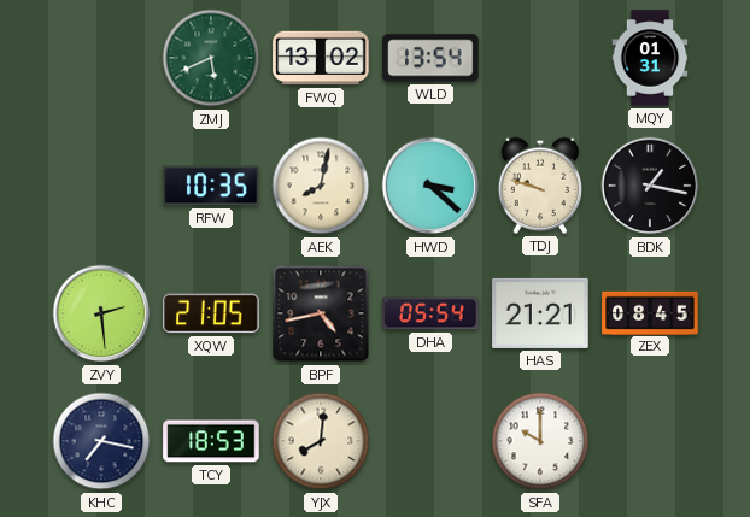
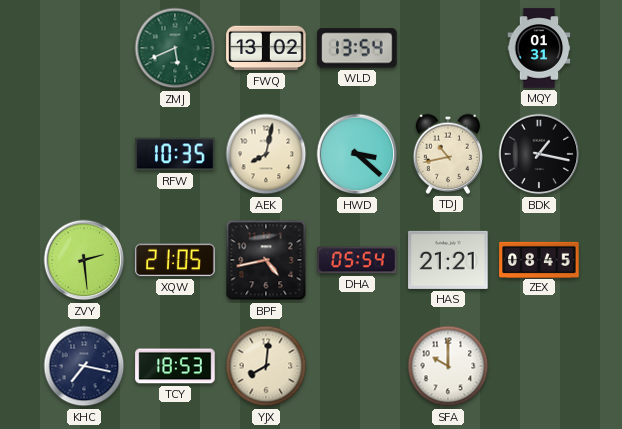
TDJ: 9:48 -> 10:43 (447, 154)
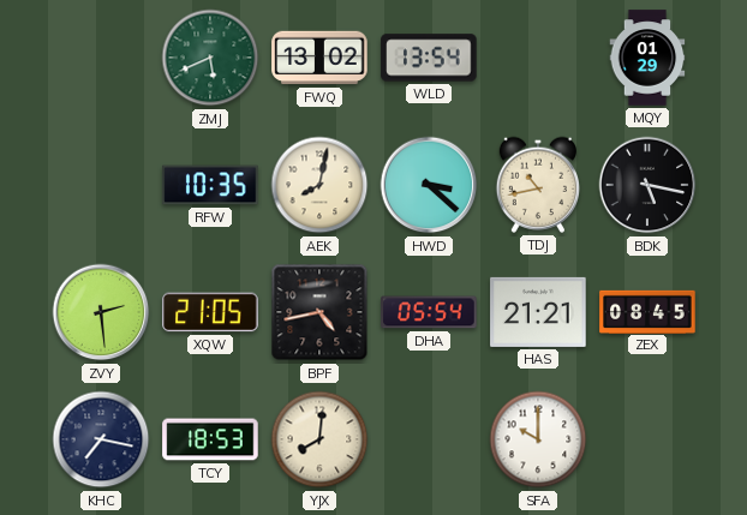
MQY: 01:31 -> 01:29 (647, 58)
BDK: 1:17 -> 5:17 (647, 185)
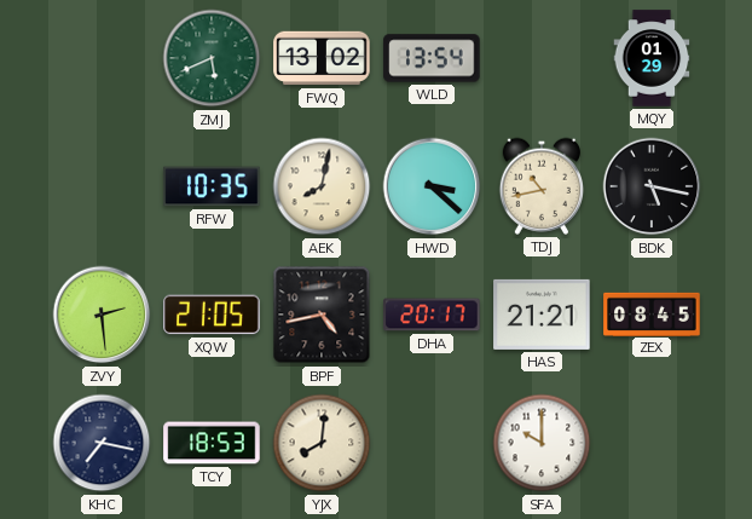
DHA: 05:54 -> 20:17 (432, 315)
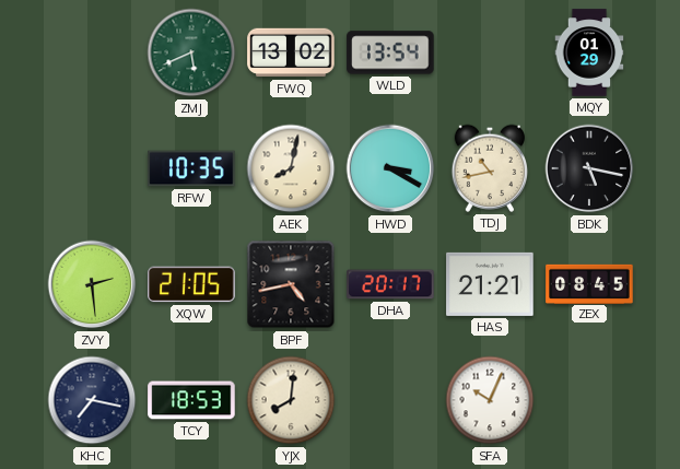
HWD: 3:22 -> 3:20 (390, 168)
SFA: 10:00 -> 10:04 (490, 400)
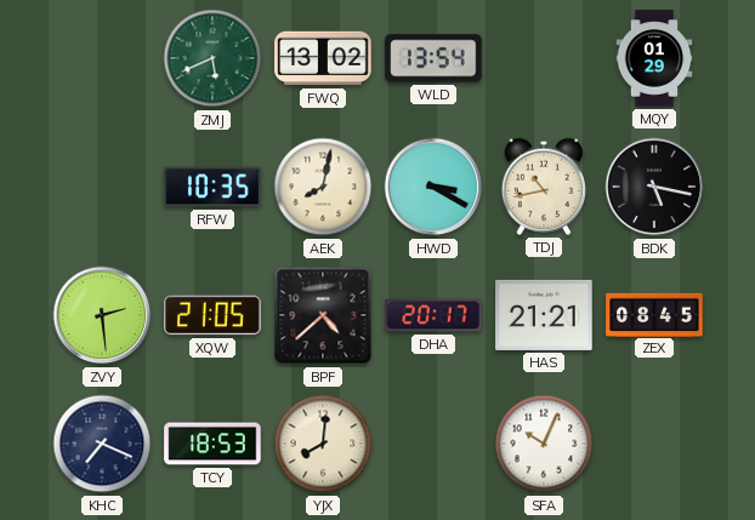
BPF: 4:43 -> 4:38 (323, 315)
KHC: 7:17 -> 7:19 (102, 444)
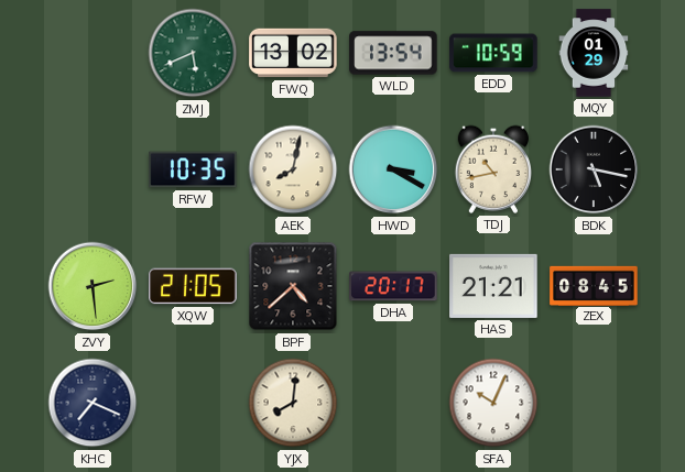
EDD: none -> 10:59 (493, 53)
TCY: 18:53 -> none (212, 444)
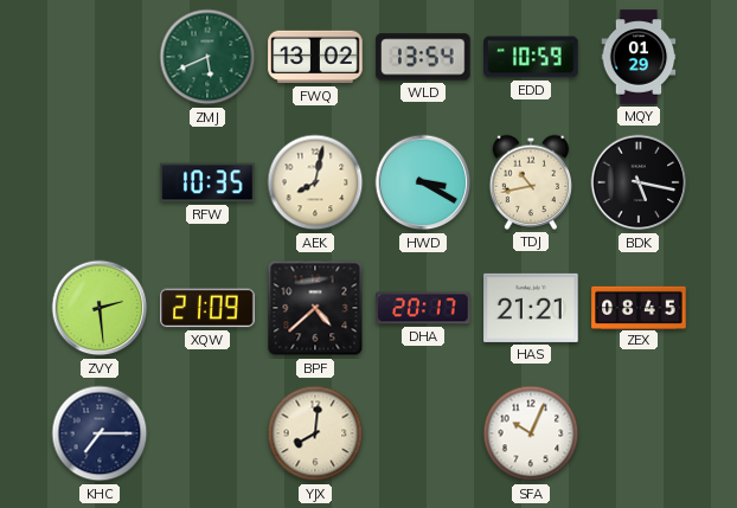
XQW: 21:05 -> 21:09 (207, 308)
KHC: 7:19 -> 7:15 (100, 433)
